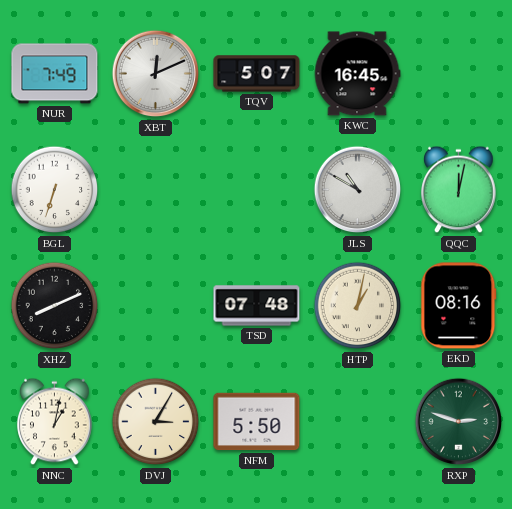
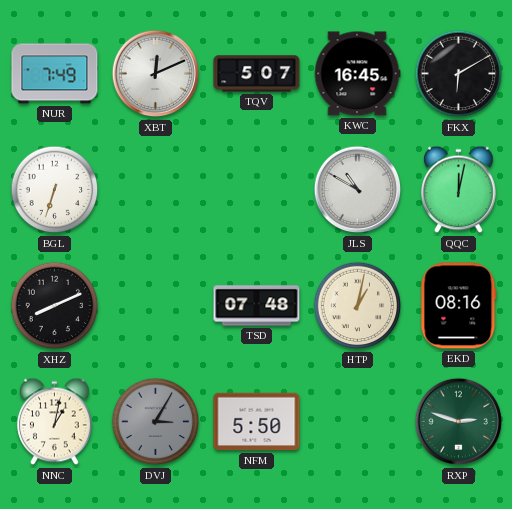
FKX: none -> 6:10 (459, 74)
DVJ dial: cream -> grey (156, 422)
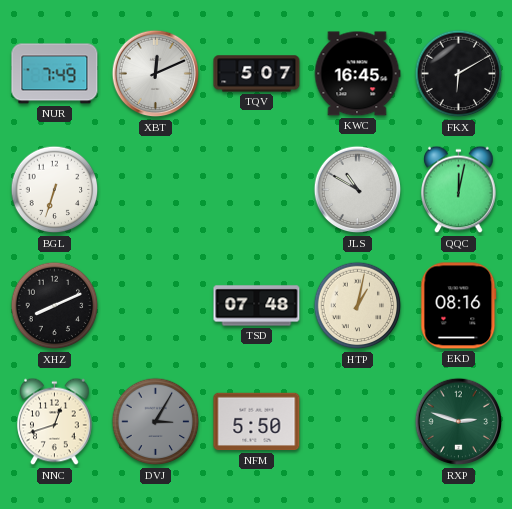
NNC: 1:02 -> 12:42 (55, 422)
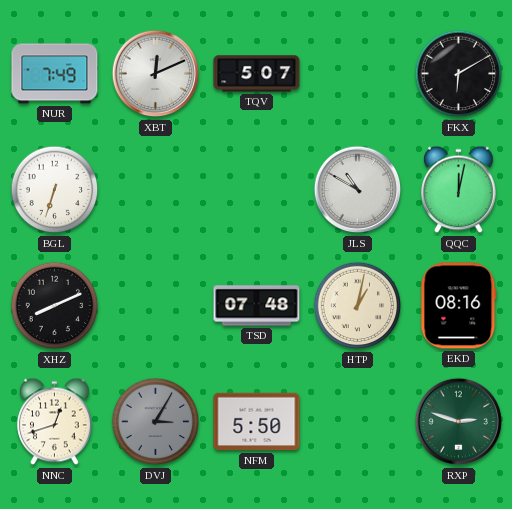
KWC: 16:45 -> none (357, 74)
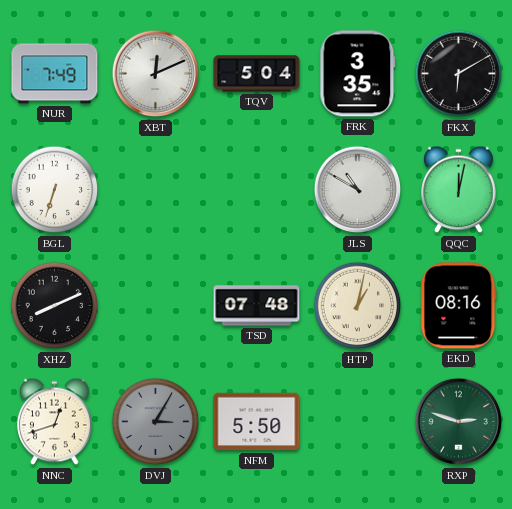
TQV: 5:07 -> 5:04 (257, 74)
FRK: none -> 3:35 (358, 74)
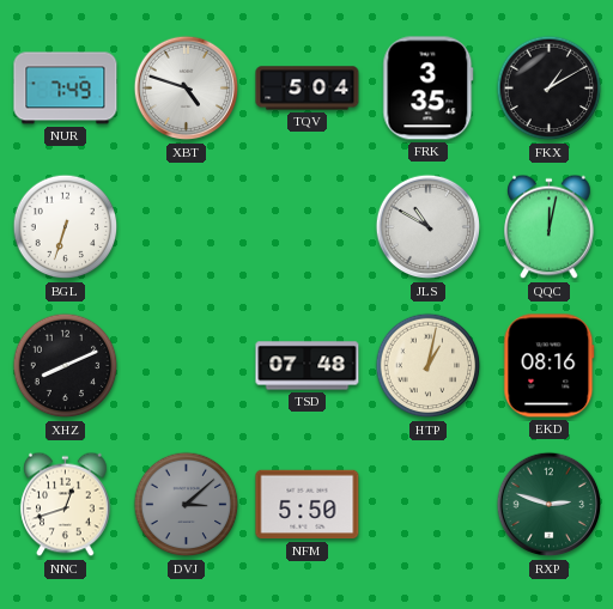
XBT: 12:11 -> 4:48 (187, 89)
FKX: 6:10 -> 1:10 (550, 89)
DVJ: 3:05 -> 3:08 (187, 505)
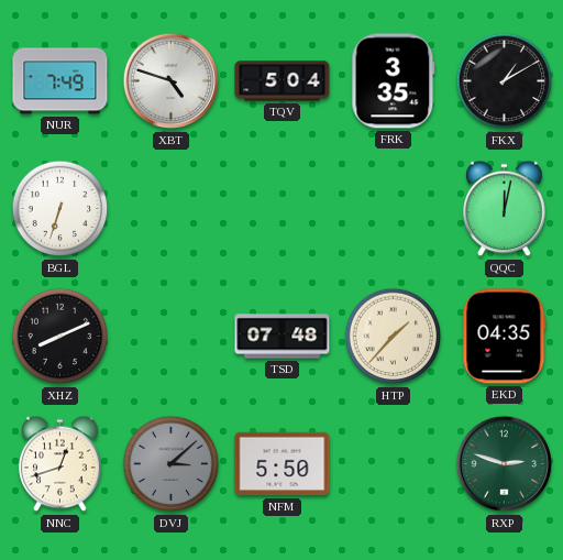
JLS: 10:50 -> none (429, 227)
HTP: 1:02 -> 1:37 (394, 337)
EKD: 08:16 -> 04:35 (505, 337)
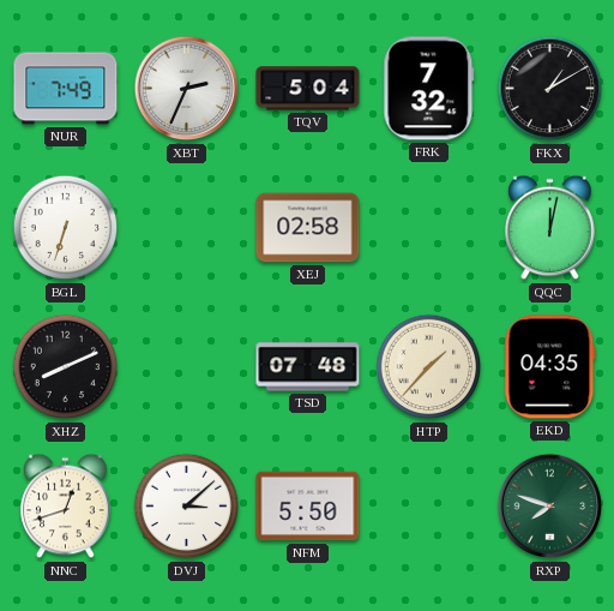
XBT: 4:48 -> 2:34 (187, 89)
FRK: 3:35 -> 7:32 (429, 89)
XEJ: none -> 02:58 (308, 228)
DVJ dial: grey -> white (187, 507)
RXP: 2:48 -> 7:48 (550, 507)
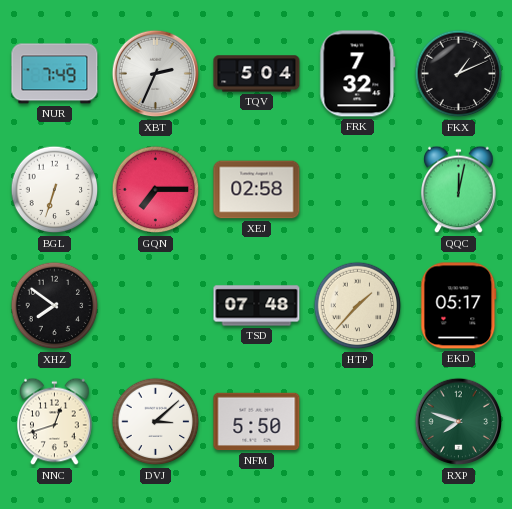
FKX: 1:10 -> 1:11 (459, 74)
GQN: none -> 7:15 (156, 190)
XHZ: 8:11 -> 7:51 (55, 306)
EKD: 04:35 -> 05:17 (459, 306)
